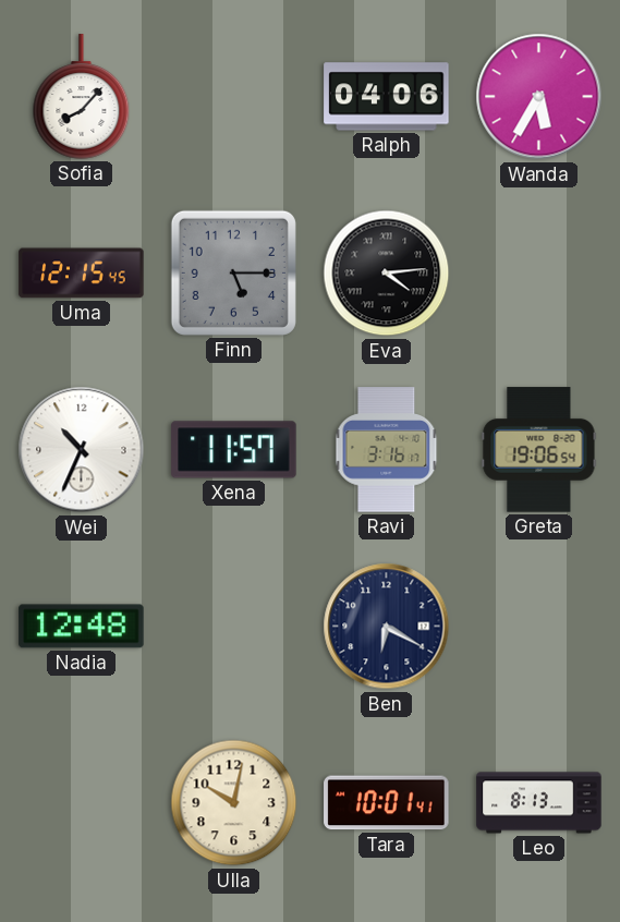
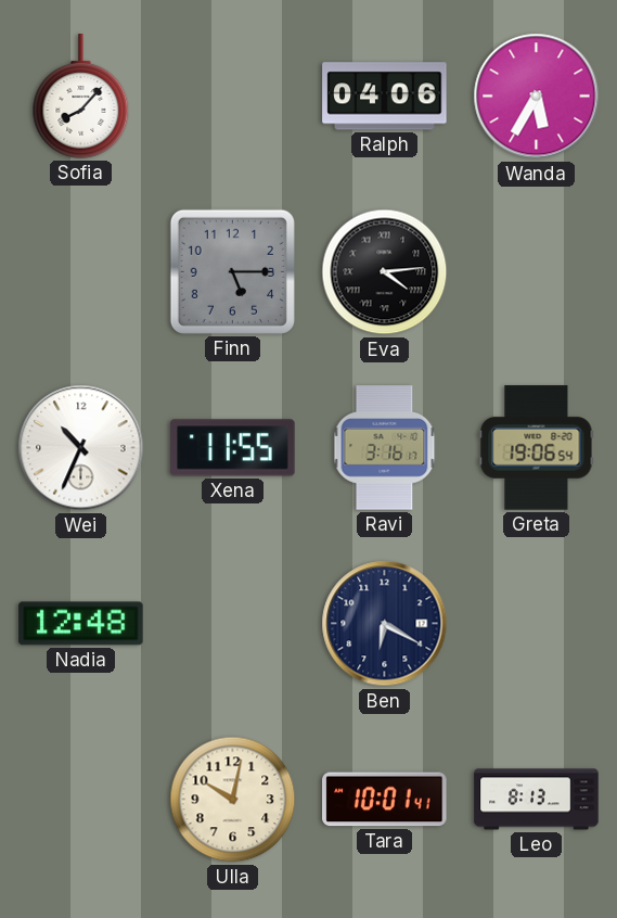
Uma: 12:15 -> none (82, 274)
Xena: 11:57 -> 11:55 (233, 448)
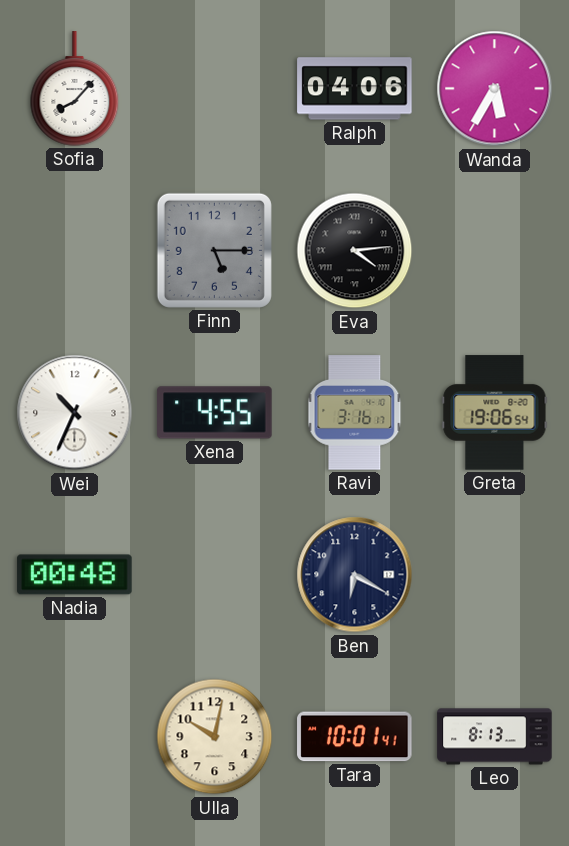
Xena: 11:55 -> 4:55 (215, 413)
Nadia: 12:48 -> 00:48 (75, 575)
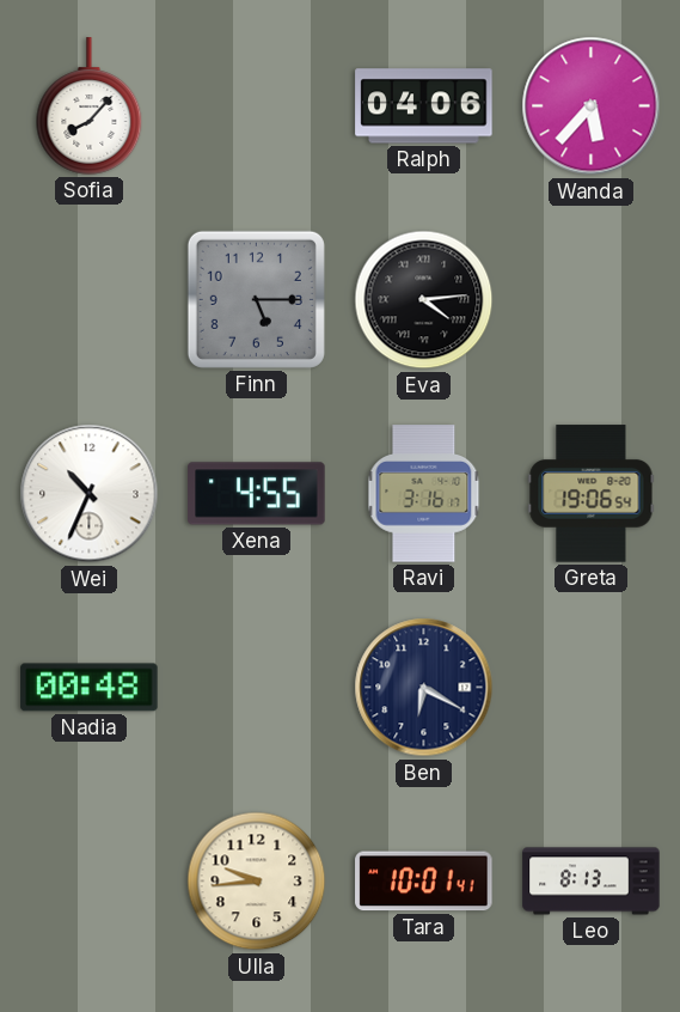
Wanda: 5:35 -> 5:37 (592, 106)
Ulla: 10:02 -> 9:44 (257, 882)
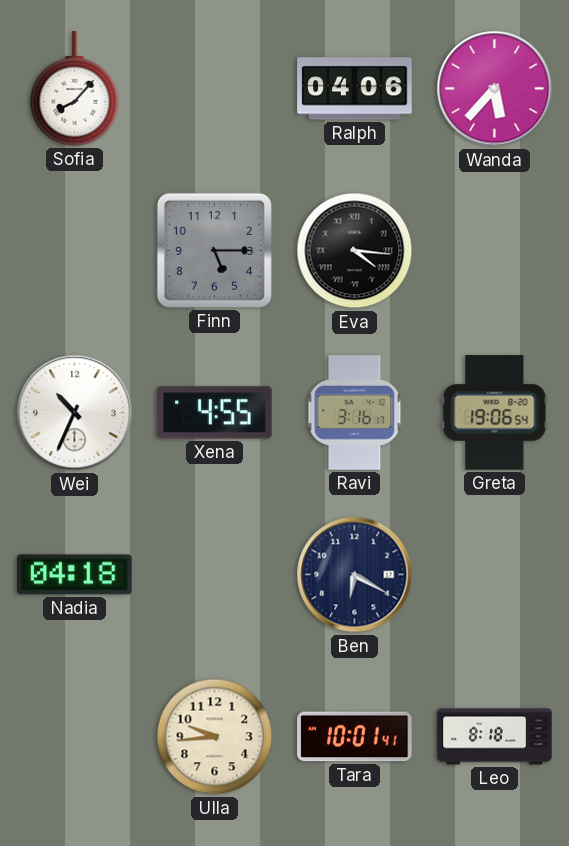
Eva: 4:14 -> 4:16 (355, 251)
Nadia: 00:48 -> 04:18 (75, 575)
Leo: 8:13 -> 8:18 (495, 737)
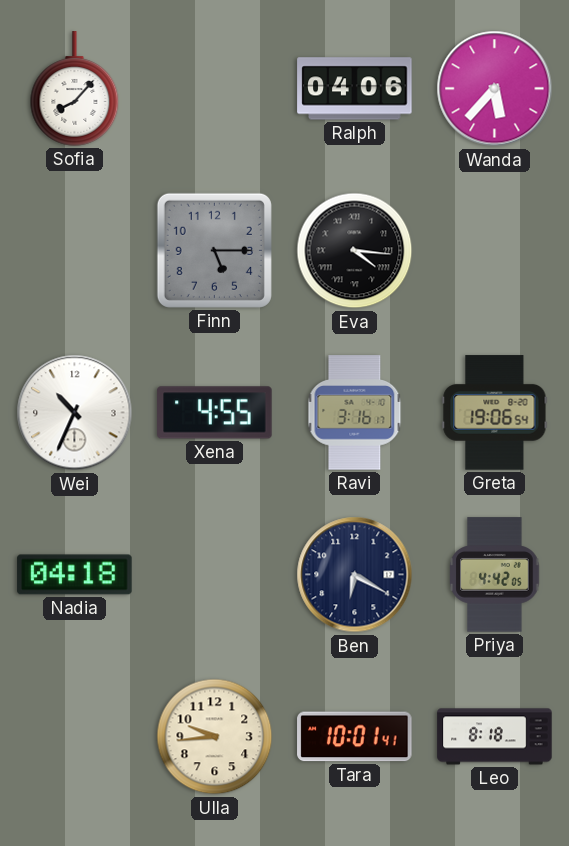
Priya: none -> 4:42 (495, 575)
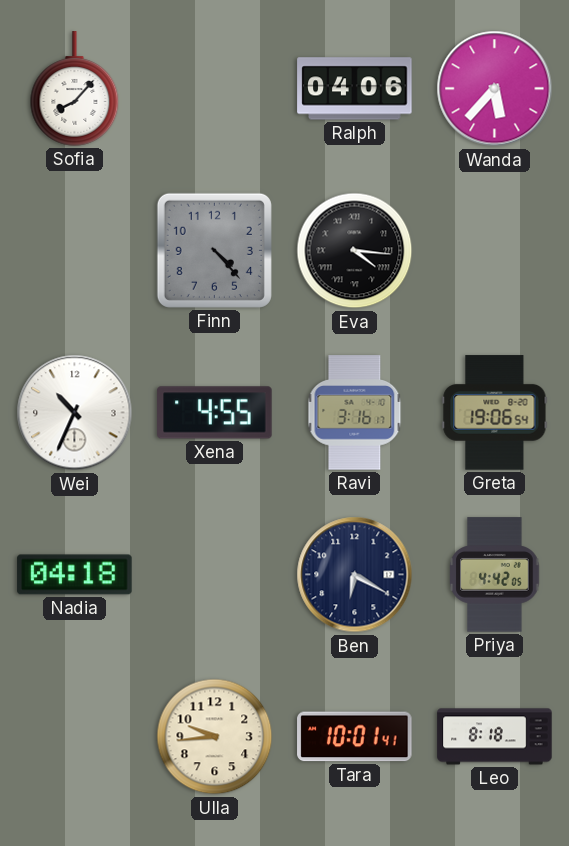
Finn: 5:15 -> 4:23 (214, 250)
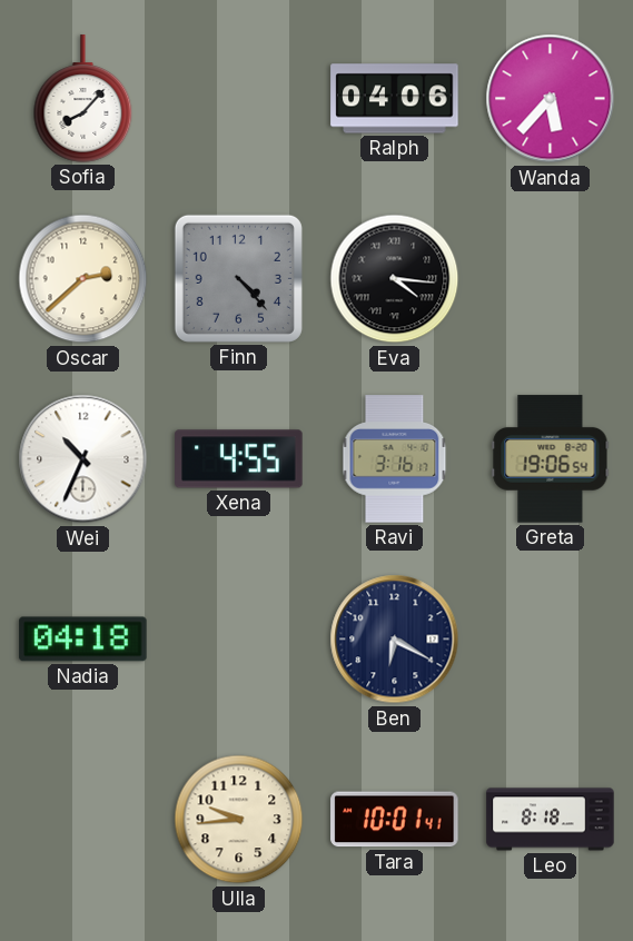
Oscar: none -> 2:38 (83, 279)
Priya: 4:42 -> none (495, 575)
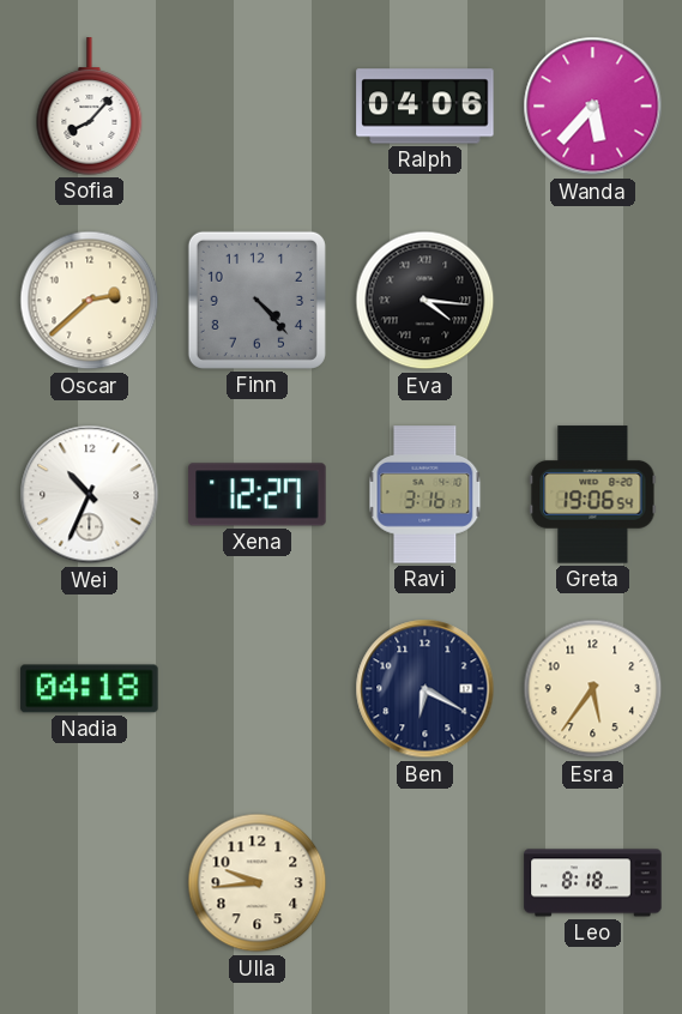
Xena: 4:55 -> 12:27 (258, 495)
Esra: none -> 5:36 (593, 689)
Tara: 10:01 -> none (395, 820)
